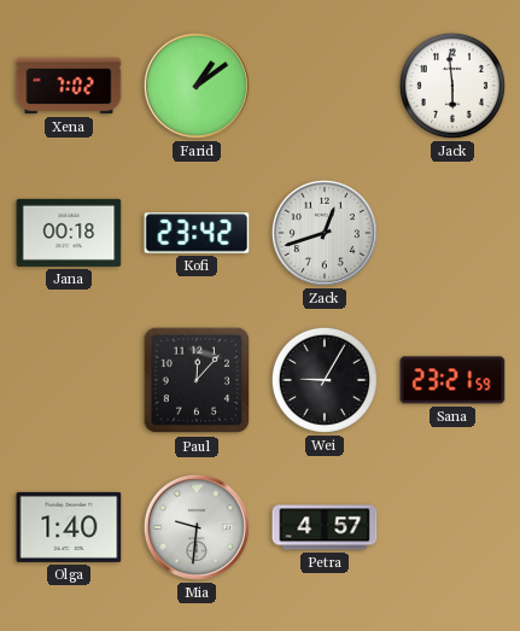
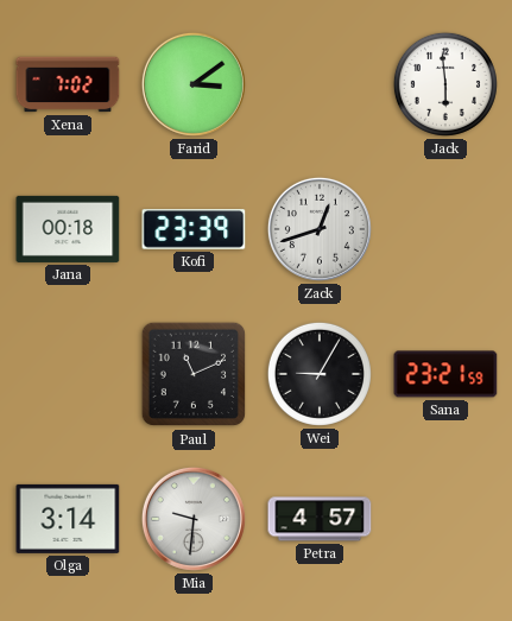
Farid: 1:09 -> 3:09 (194, 84)
Kofi: 23:42 -> 23:39 (194, 229)
Paul: 12:07 -> 11:11 (194, 374)
Olga: 1:40 -> 3:14 (68, 519)
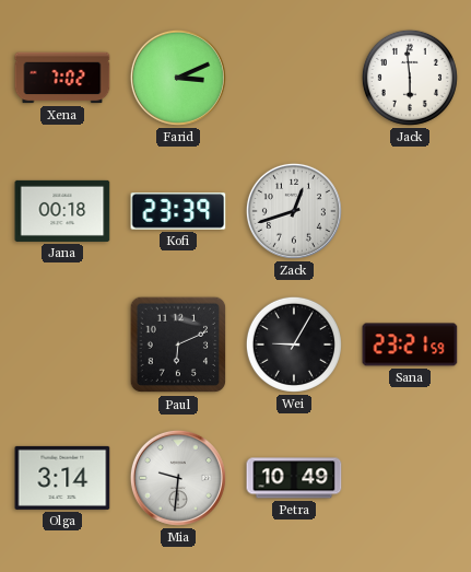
Farid: 3:09 -> 3:11 (178, 78)
Paul: 11:11 -> 6:11 (178, 345)
Petra: 4:57 -> 10:49 (294, 478)
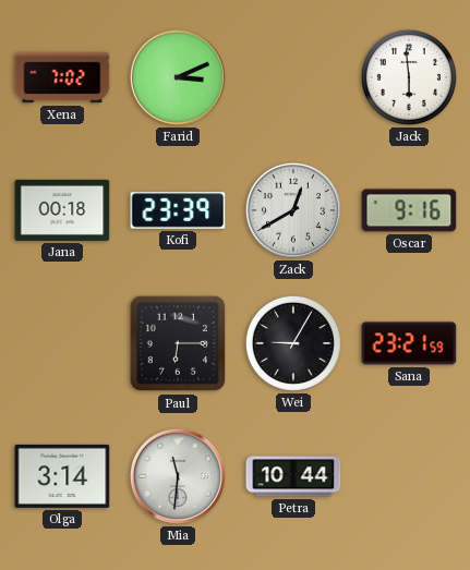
Zack: 12:42 -> 12:40 (293, 210)
Oscar: none -> 9:16 (409, 210)
Paul: 6:11 -> 6:15 (178, 343)
Mia: 9:31 -> 11:31 (178, 476)
Petra: 10:49 -> 10:44 (293, 476)
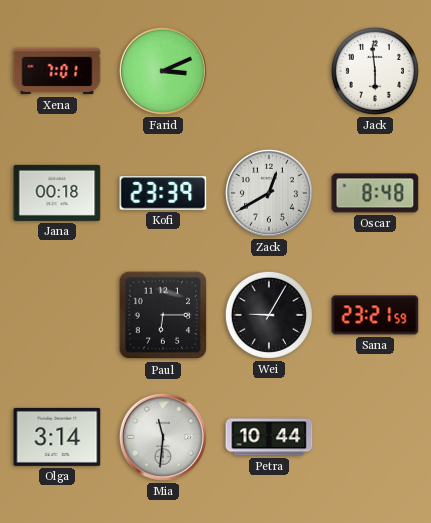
Xena: 7:02 -> 7:01 (57, 71)
Oscar: 9:16 -> 8:48 (375, 193)
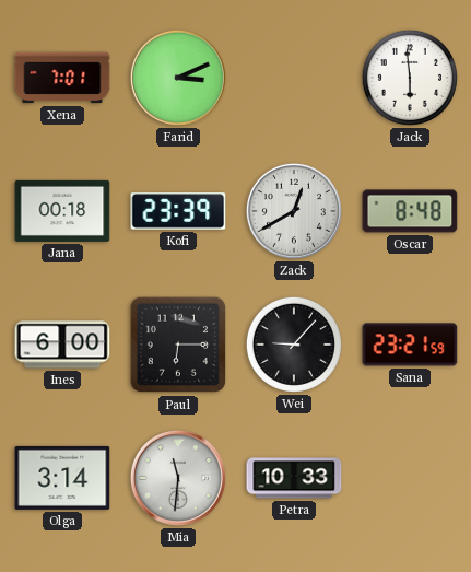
Ines: none -> 6:00 (62, 345)
Wei: 9:05 -> 9:07 (294, 345)
Petra: 10:44 -> 10:33 (294, 478)
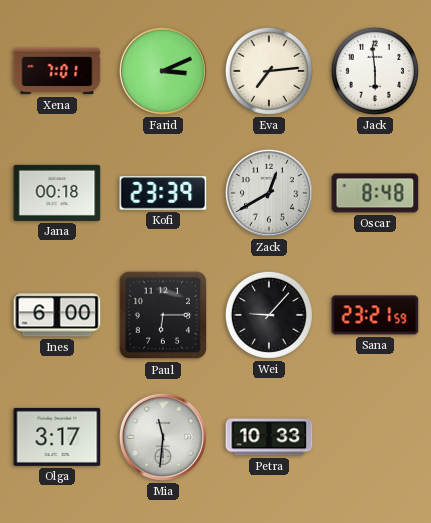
Eva: none -> 7:14 (269, 71)
Olga: 3:14 -> 3:17 (57, 437)
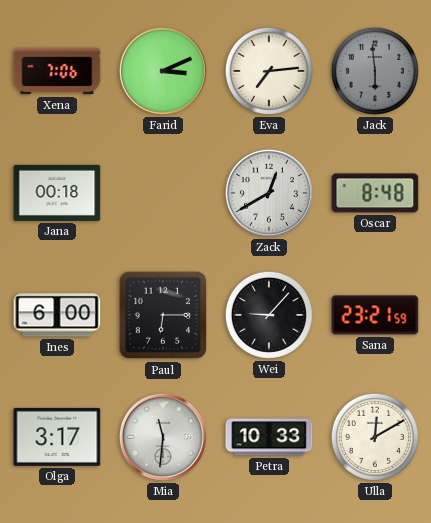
Xena: 7:01 -> 7:06 (57, 71)
Jack dial: white -> grey (375, 71)
Kofi: 23:39 -> none (163, 193)
Ulla: none -> 12:10 (375, 437)
